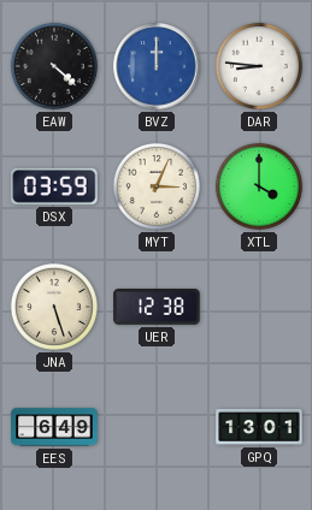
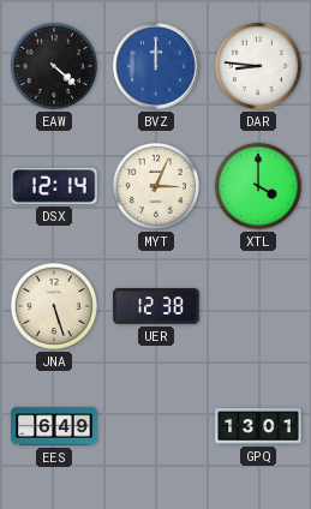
DSX: 03:59 -> 12:14 (54, 186)
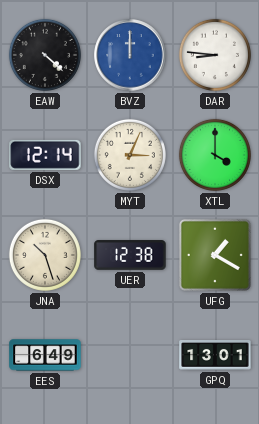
JNA: 5:27 -> 10:27 (45, 255)
UFG: none -> 1:20 (215, 255)
